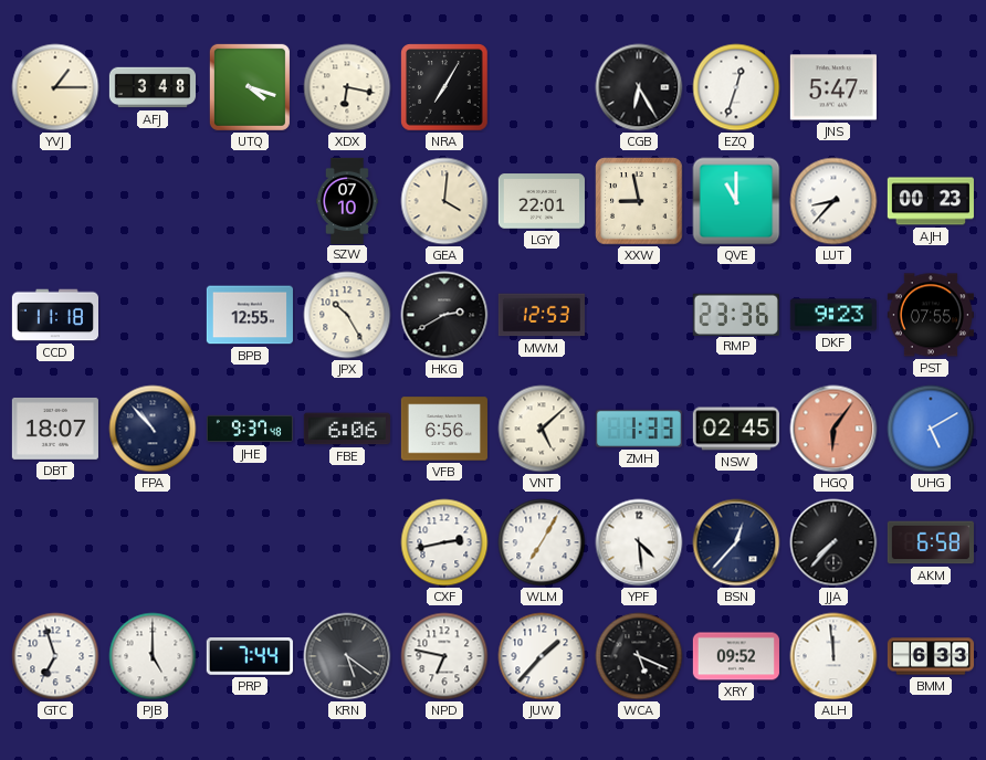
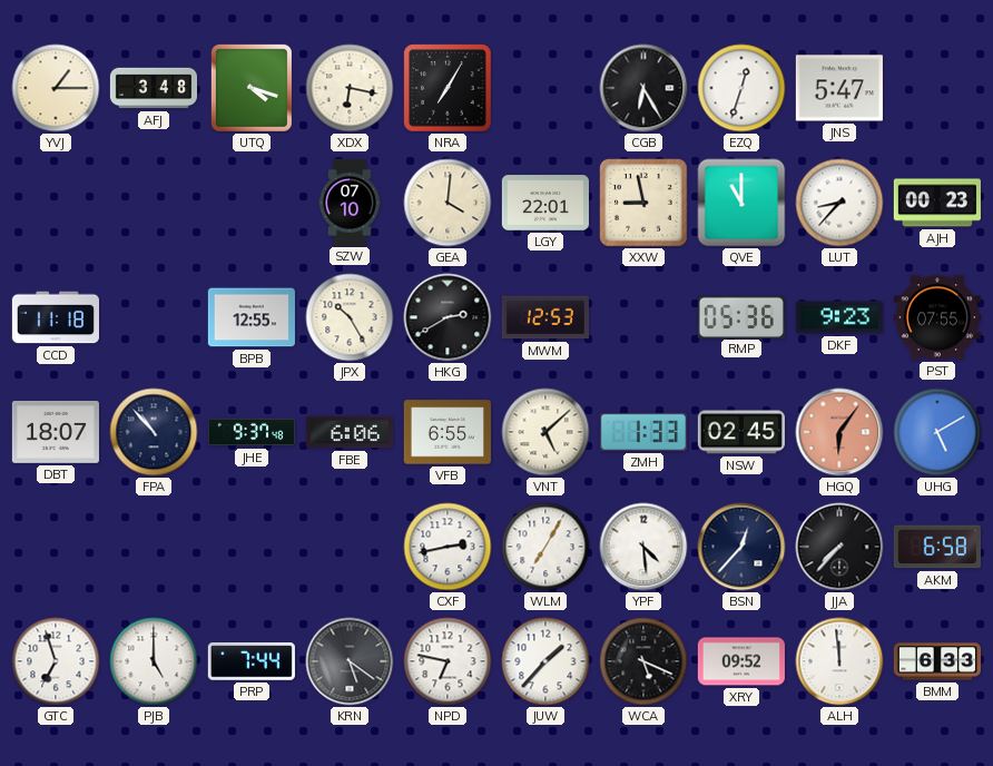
RMP: 23:36 -> 05:36 (741, 316)
VFB: 6:56 -> 6:55 (448, 432)
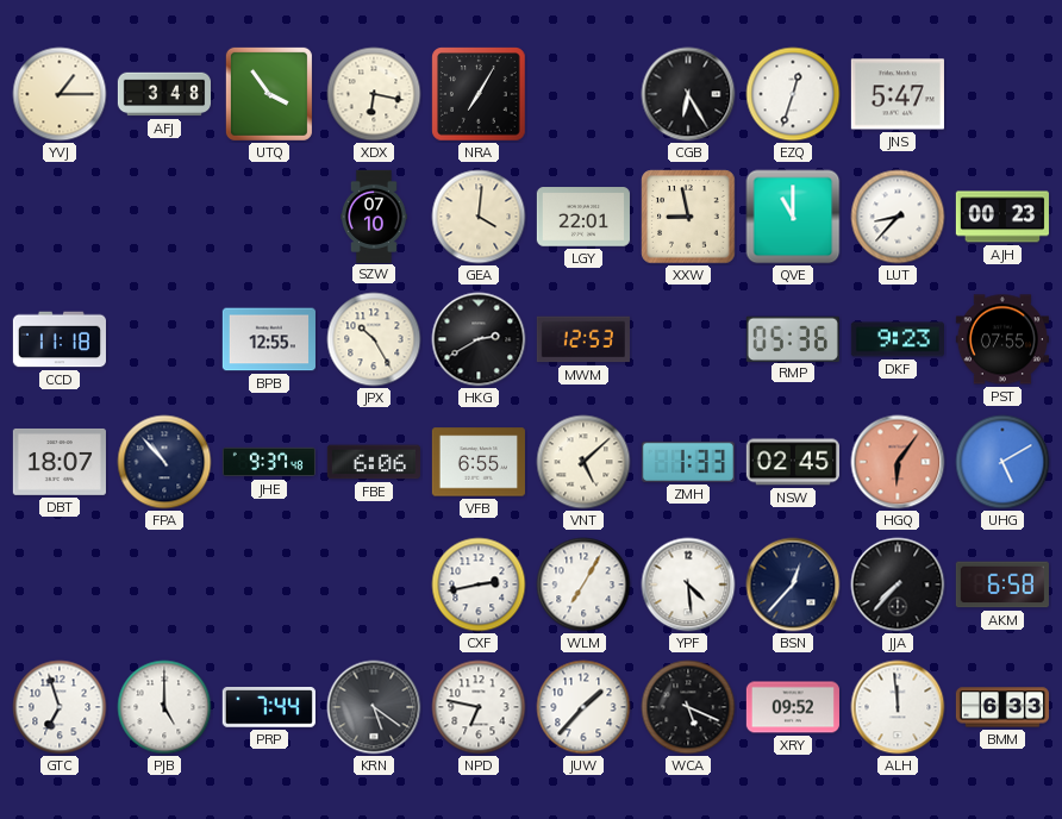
UTQ: 4:18 -> 3:54 (269, 94)
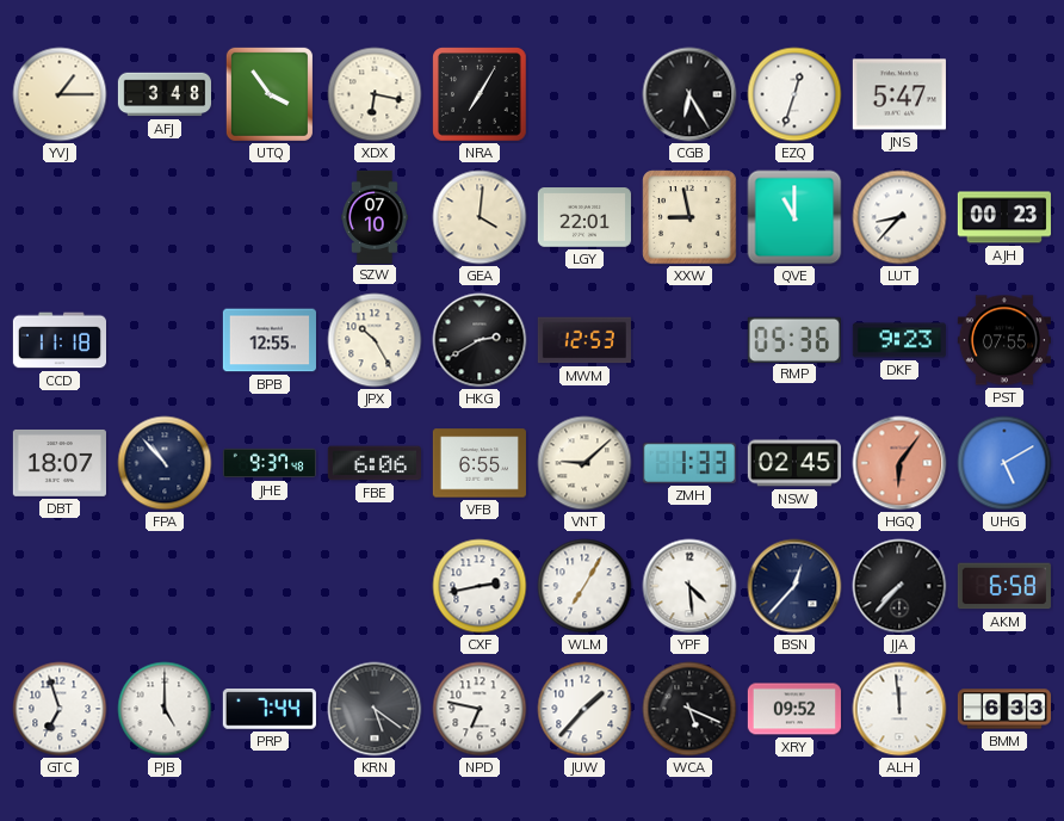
VNT: 5:08 -> 9:08 (584, 463)
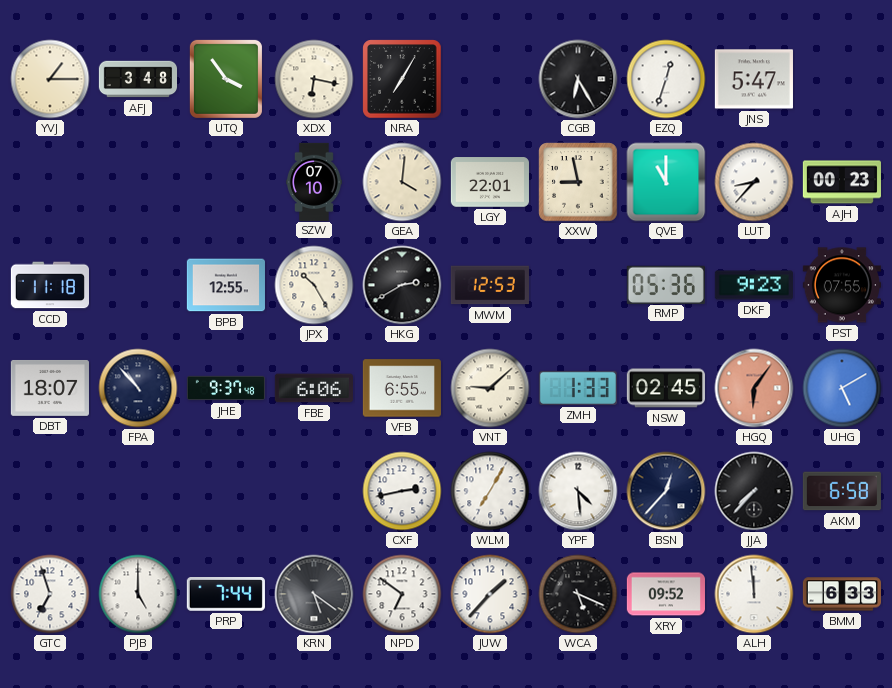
NPD: 6:47 -> 6:51 (402, 594)
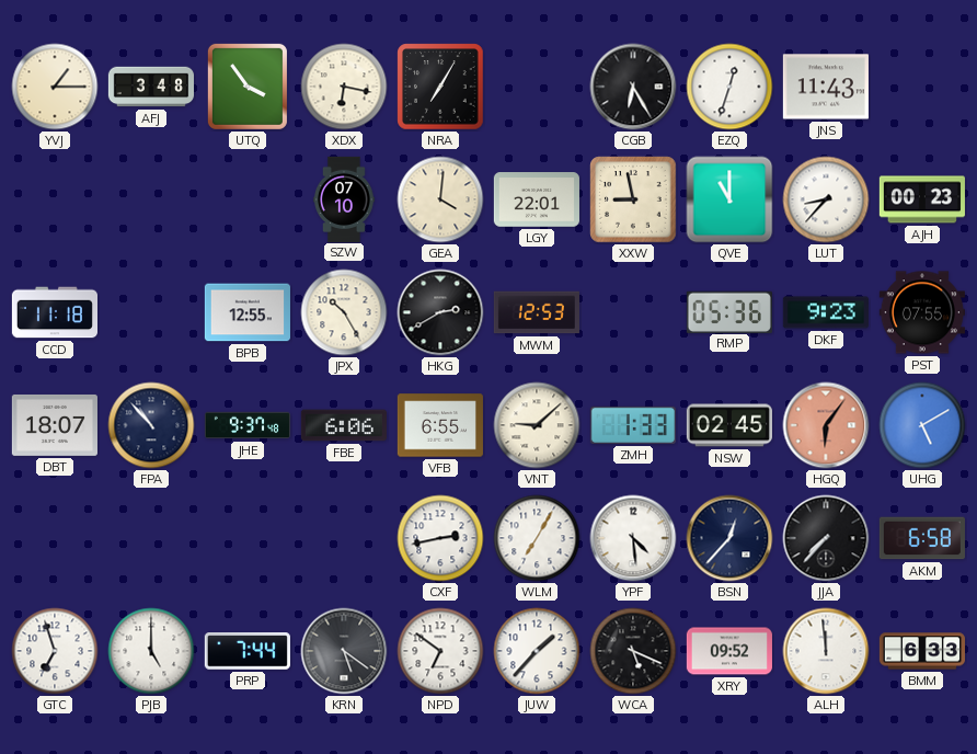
JNS: 5:47 -> 11:43 (826, 87)
